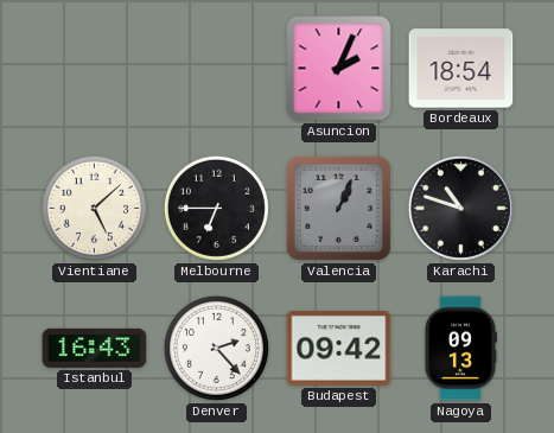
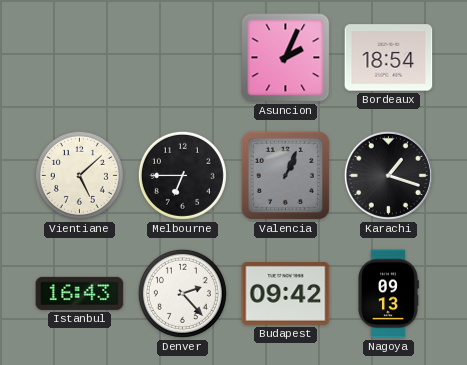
Karachi: 10:48 -> 1:18 (388, 175)
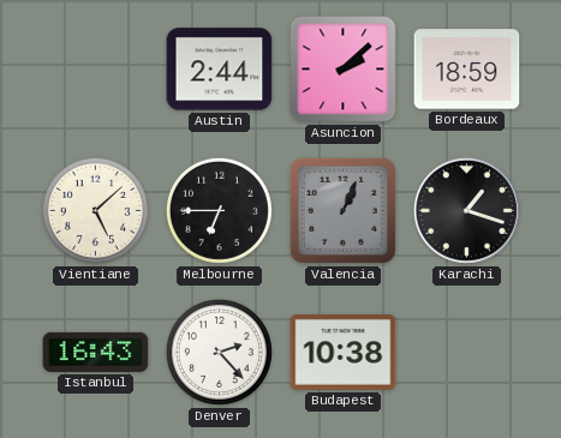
Austin: none -> 2:44 (220, 70)
Asuncion: 2:04 -> 2:08 (344, 70)
Bordeaux: 18:54 -> 18:59 (467, 70)
Budapest: 09:42 -> 10:38 (344, 353)
Nagoya: 09:13 -> none (388, 294)
